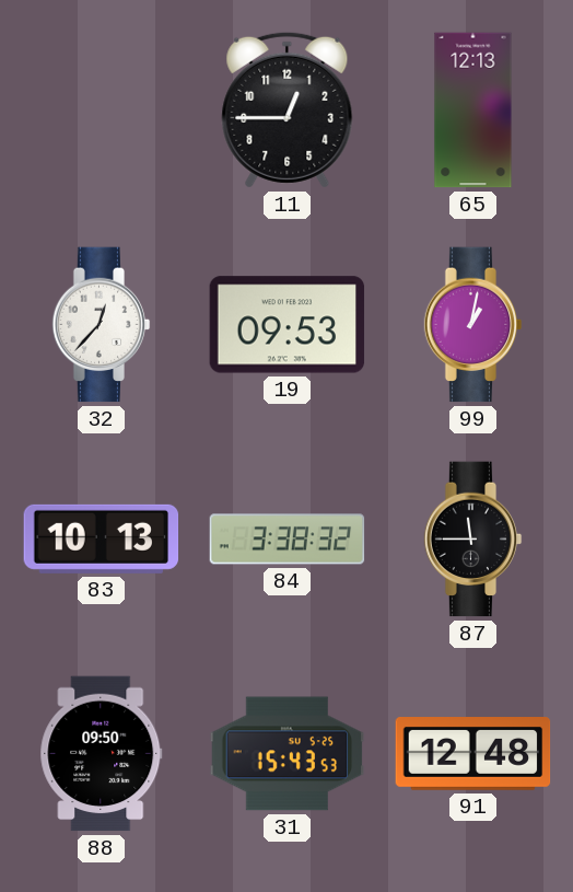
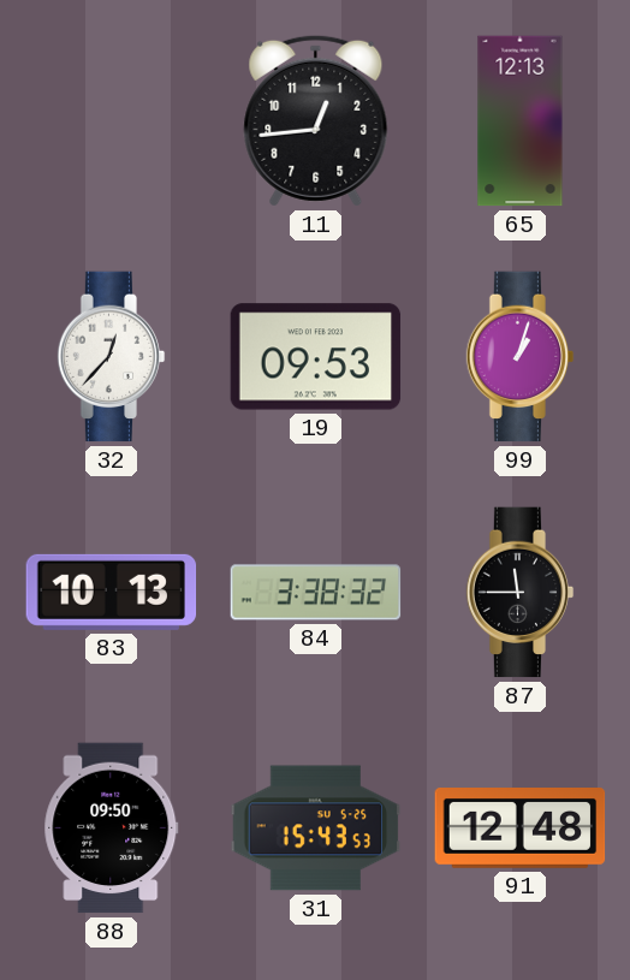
11: 12:45 -> 12:44 (316, 120)
99: 1:02 -> 1:03 (521, 357)
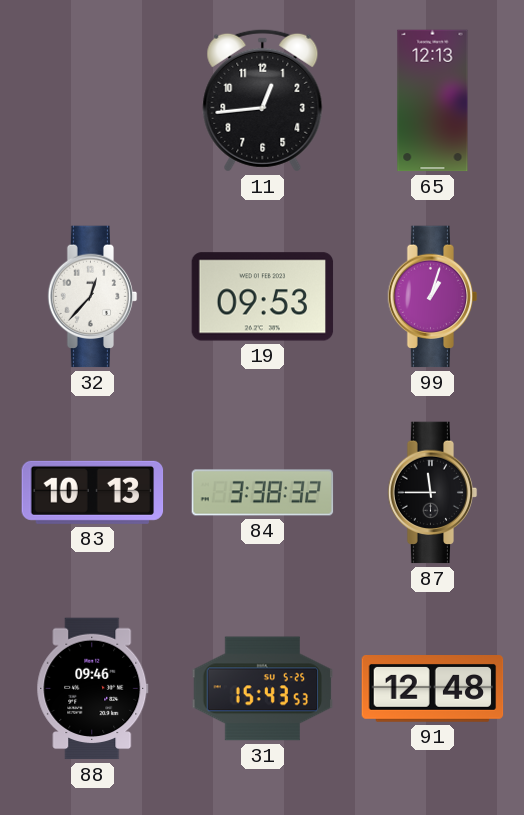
88: 09:50 -> 09:46 (93, 689)
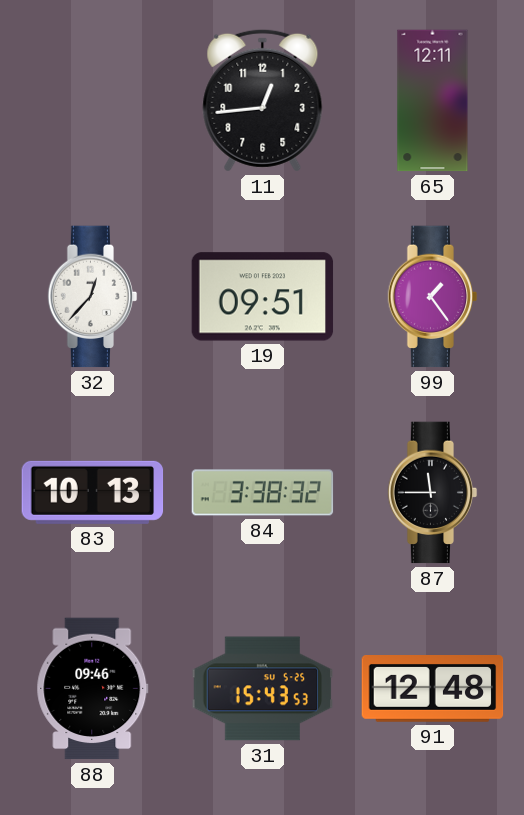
65: 12:13 -> 12:11 (433, 101)
19: 09:53 -> 09:51 (263, 297)
99: 1:03 -> 1:24 (433, 297)
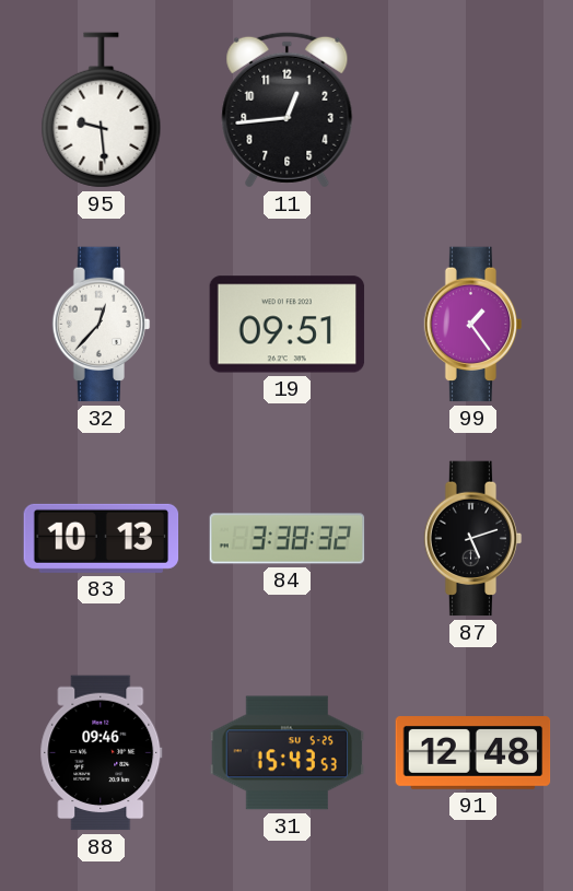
95: none -> 9:29 (102, 110)
65: 12:11 -> none (433, 101)
87: 11:45 -> 5:12 (473, 539)
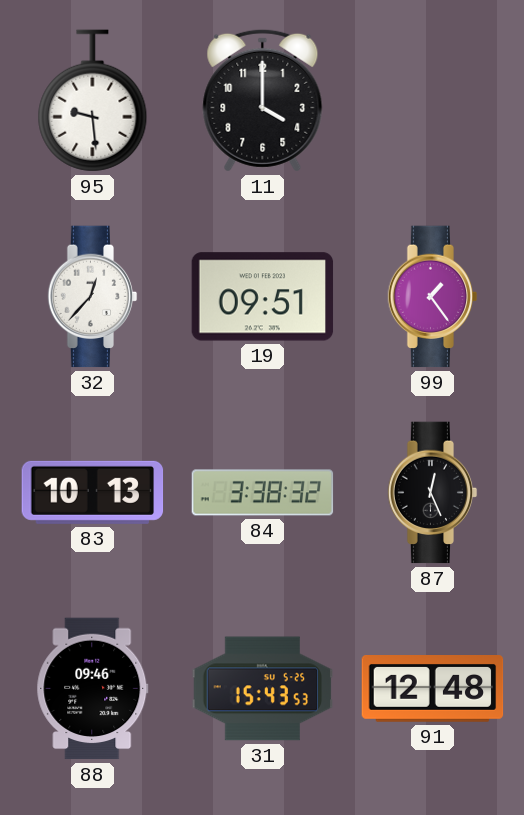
11: 12:44 -> 4:00 (263, 100)
87: 5:12 -> 12:26 (433, 493)
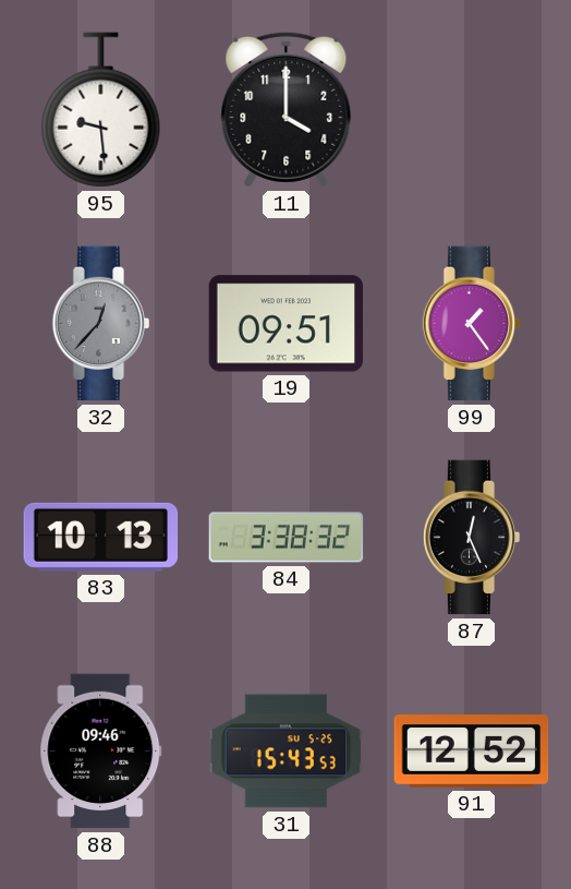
32 dial: white -> grey (101, 324)
91: 12:48 -> 12:52 (472, 752)
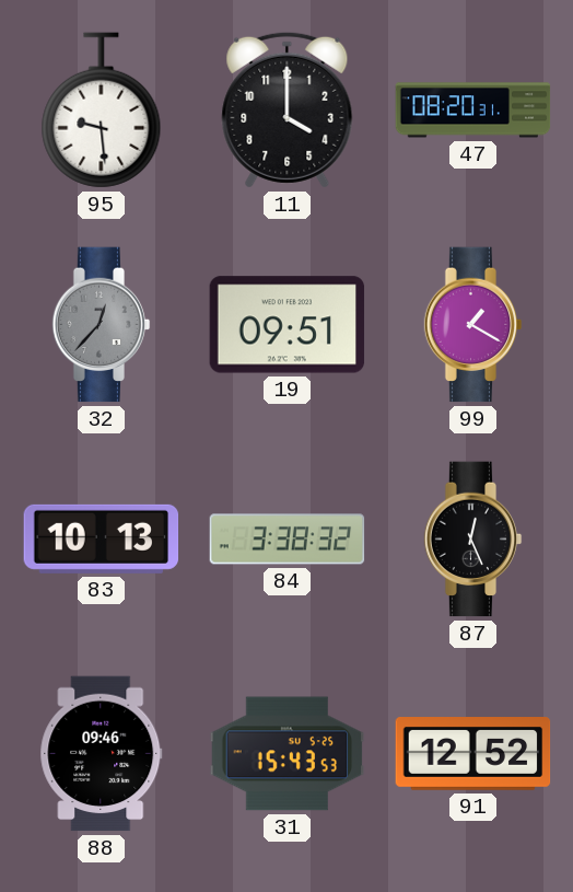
47: none -> 08:20 (473, 111)
99: 1:24 -> 1:20 (473, 325)
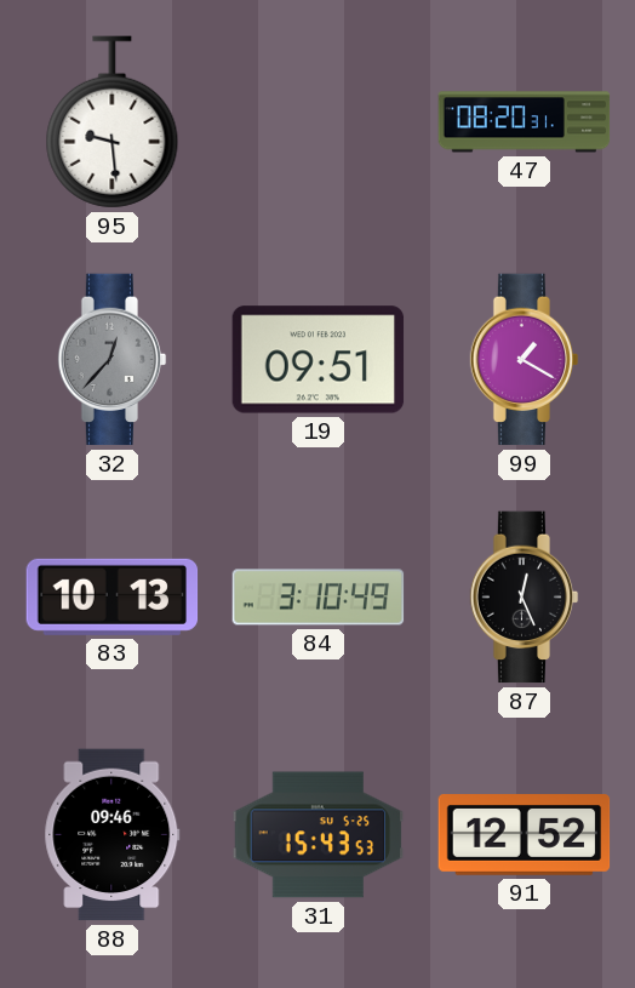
11: 4:00 -> none (288, 109)
84: 3:38 -> 3:10 (319, 598)
